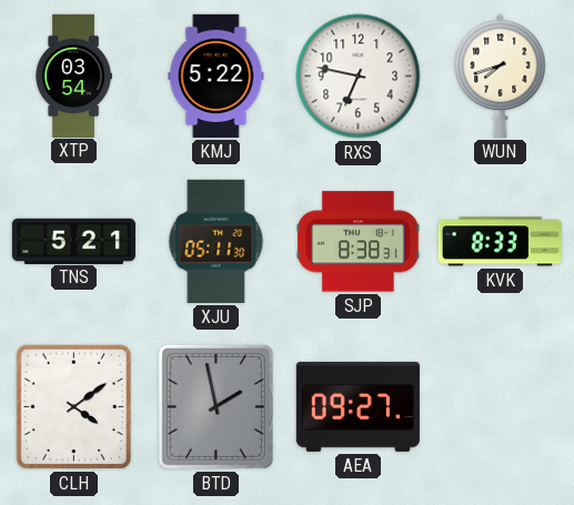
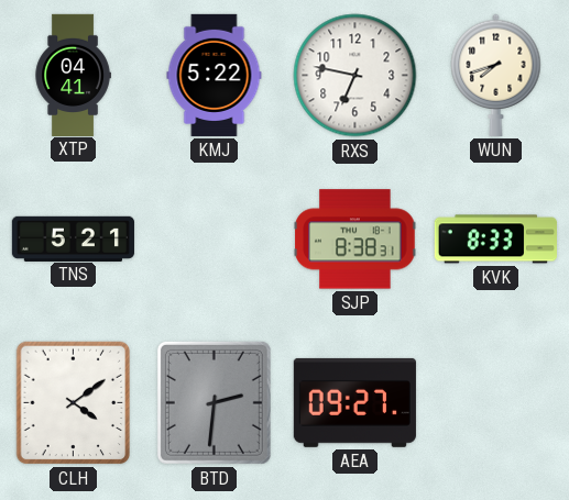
XTP: 03:54 -> 04:41 (73, 75)
XJU: 05:11 -> none (216, 241)
BTD: 1:58 -> 2:31 (214, 402)
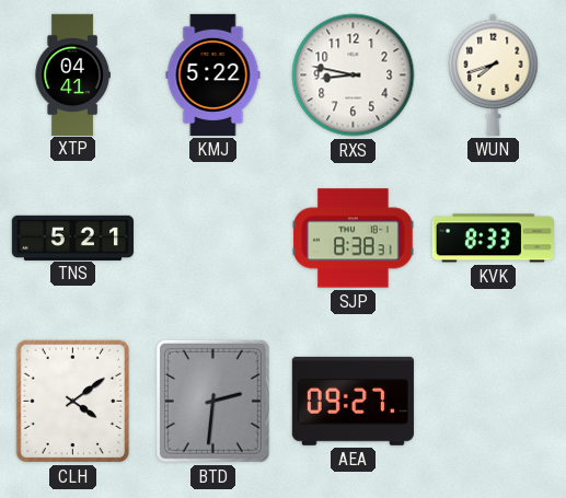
RXS: 6:47 -> 8:47 (354, 76)
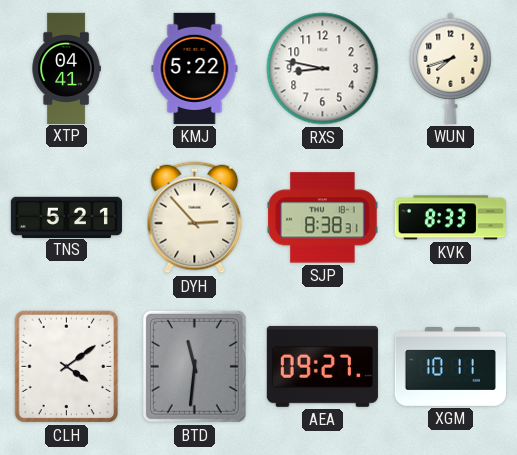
DYH: none -> 2:53 (195, 218)
BTD: 2:31 -> 11:31 (194, 366)
XGM: none -> 10:11 (450, 367)
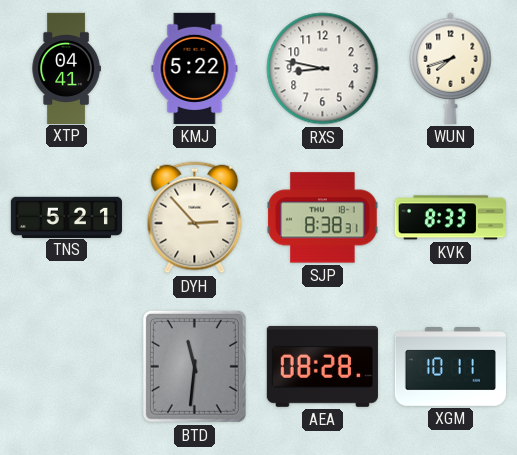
CLH: 4:09 -> none (67, 367)
AEA: 09:27 -> 08:28 (322, 366)
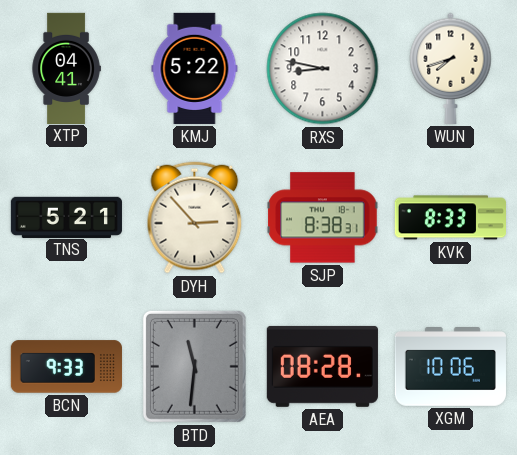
BCN: none -> 9:33 (66, 367)
XGM: 10:11 -> 10:06 (450, 367)
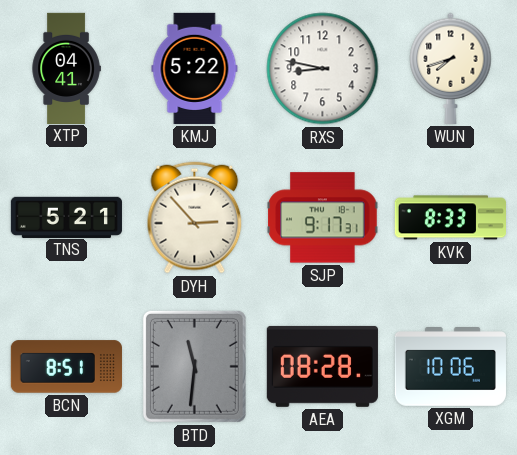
SJP: 8:38 -> 9:17 (323, 218)
BCN: 9:33 -> 8:51 (66, 367)
